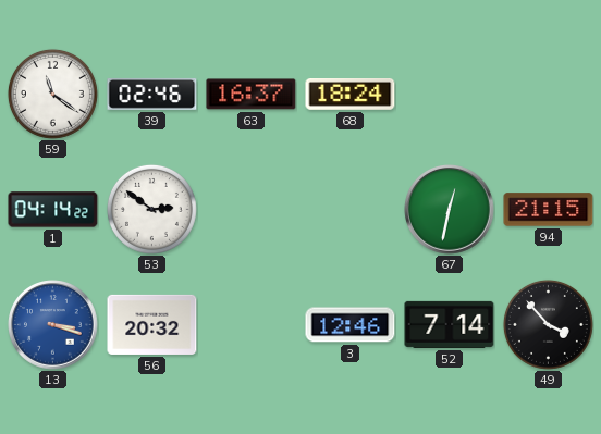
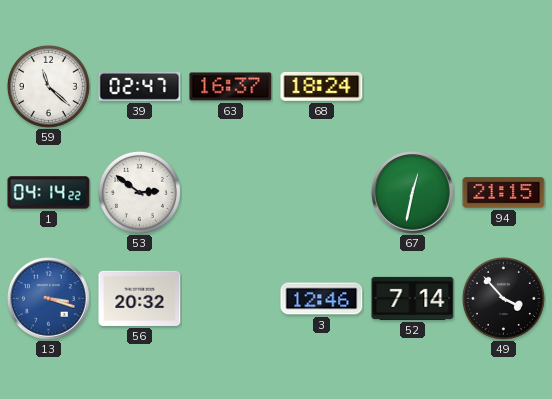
59: 11:21 -> 11:22 (48, 86)
39: 02:46 -> 02:47 (140, 86)
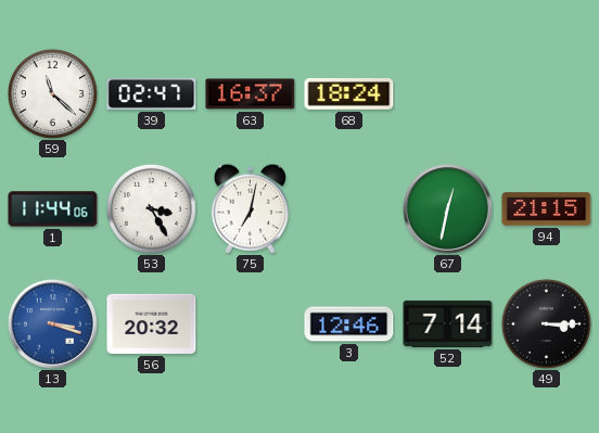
1: 04:14 -> 11:44 (53, 209)
53: 2:51 -> 3:25 (151, 208)
75: none -> 7:02 (250, 208)
49: 3:53 -> 3:15 (546, 323)
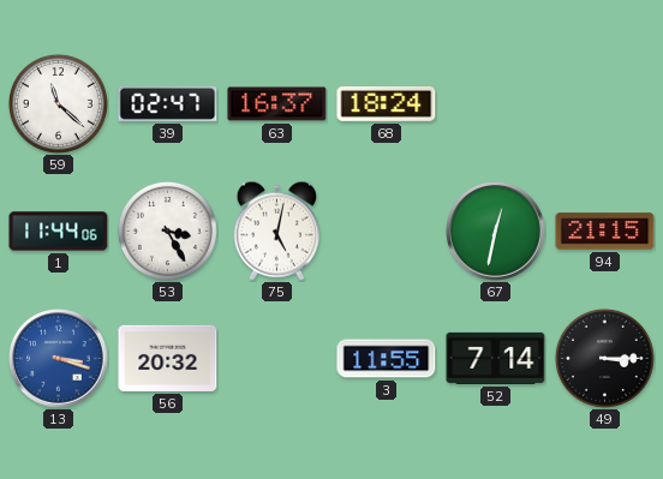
75: 7:02 -> 5:02 (276, 230)
3: 12:46 -> 11:55 (387, 359)
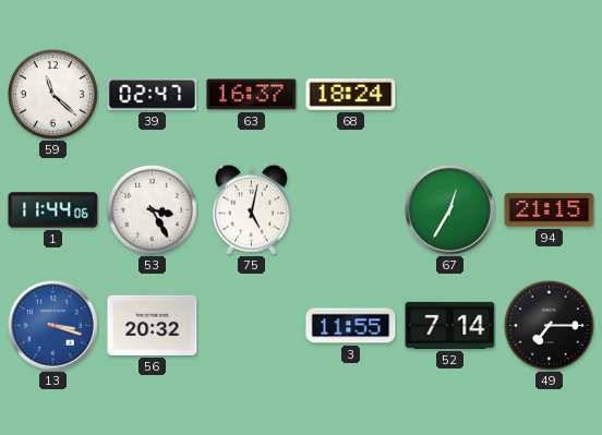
67: 12:32 -> 12:35 (450, 210)
49: 3:15 -> 7:15 (549, 325)
